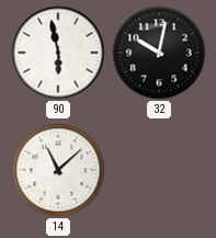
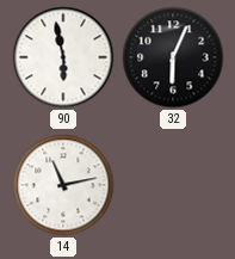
32: 10:02 -> 6:04 (173, 57)
14: 11:08 -> 11:13 (63, 185)
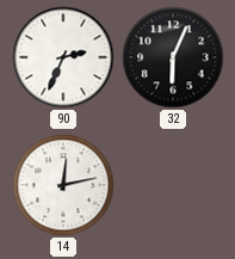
90: 5:58 -> 2:34 (63, 57)
14: 11:13 -> 12:13 (63, 185)
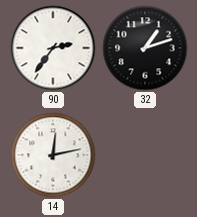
90: 2:34 -> 2:36 (53, 48)
32: 6:04 -> 1:12 (145, 48)
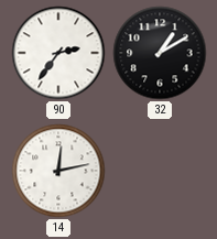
32: 1:12 -> 1:10 (160, 53)
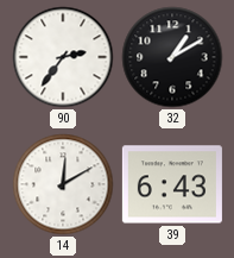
14: 12:13 -> 12:10 (63, 184)
39: none -> 6:43 (172, 184)
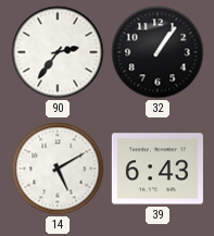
32: 1:10 -> 1:06 (158, 52)
14: 12:10 -> 5:10 (58, 169)
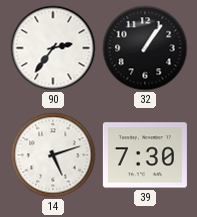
14: 5:10 -> 5:12 (53, 155)
39: 6:43 -> 7:30 (145, 155)
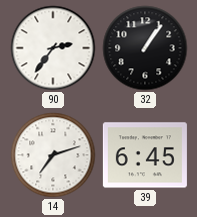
14: 5:12 -> 7:12 (53, 155)
39: 7:30 -> 6:45 (145, 155)
